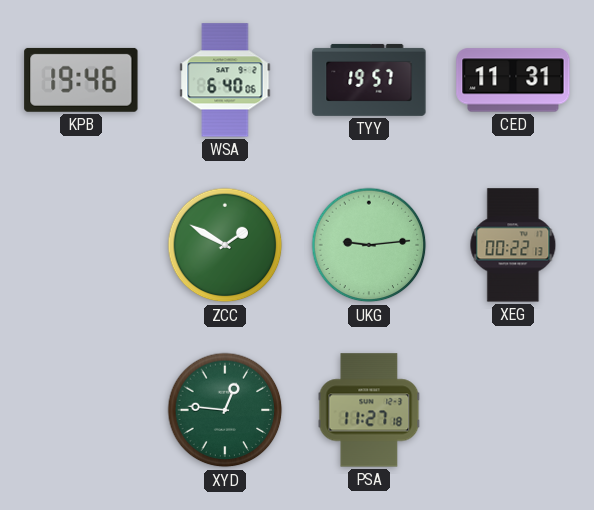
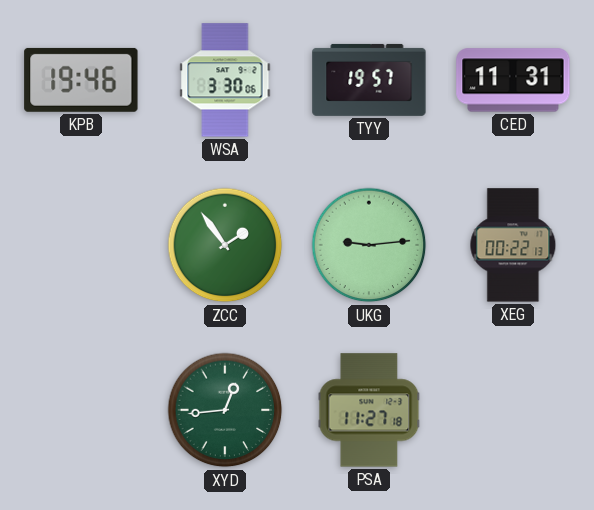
WSA: 6:40 -> 3:30 (225, 80)
ZCC: 1:50 -> 1:54 (225, 245)
XYD: 12:46 -> 12:44 (225, 410)
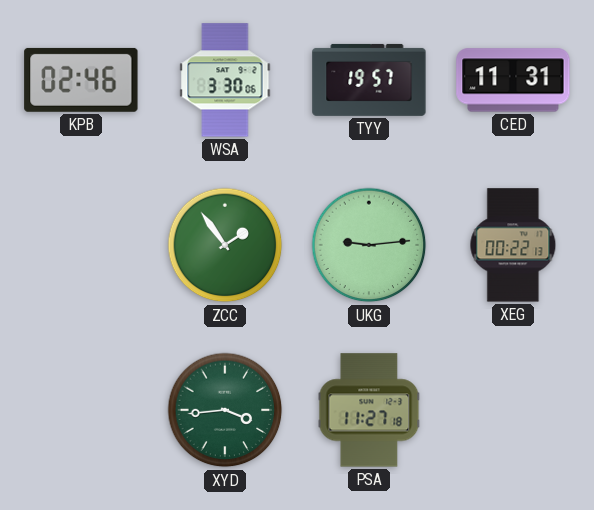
KPB: 19:46 -> 02:46 (81, 80)
XYD: 12:44 -> 3:44 (225, 410)
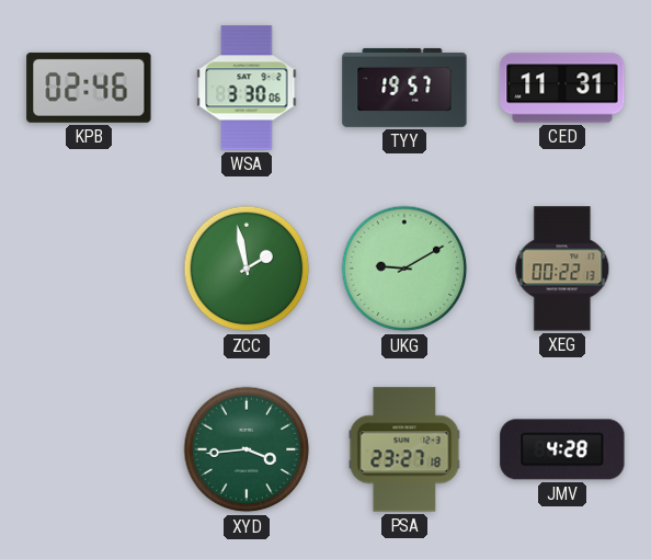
ZCC: 1:54 -> 1:58 (247, 269)
UKG: 9:14 -> 9:10 (404, 269)
PSA: 11:27 -> 23:27 (404, 449)
JMV: none -> 4:28 (562, 449)
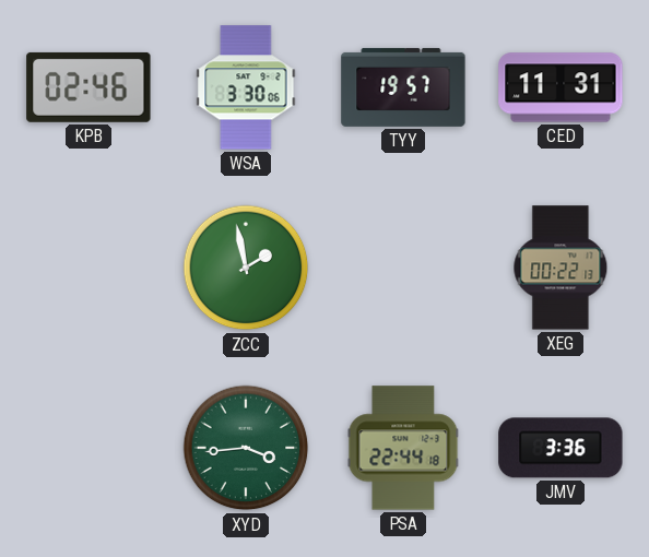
UKG: 9:10 -> none (404, 269)
PSA: 23:27 -> 22:44 (403, 448)
JMV: 4:28 -> 3:36 (560, 448)
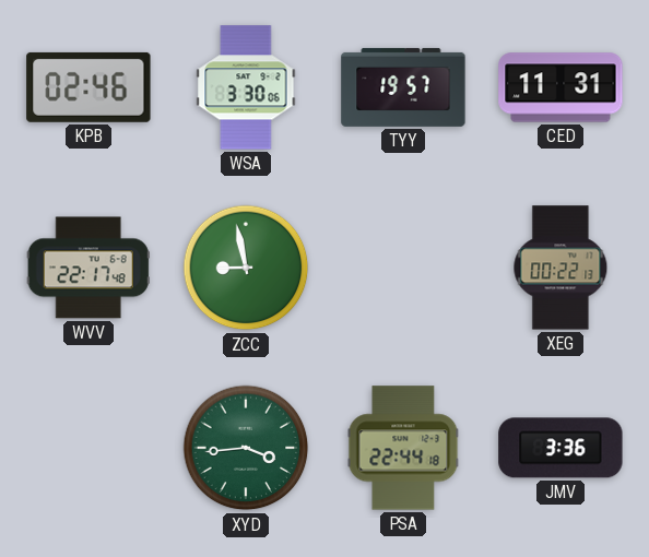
WVV: none -> 22:17 (88, 268)
ZCC: 1:58 -> 8:58 (246, 268)
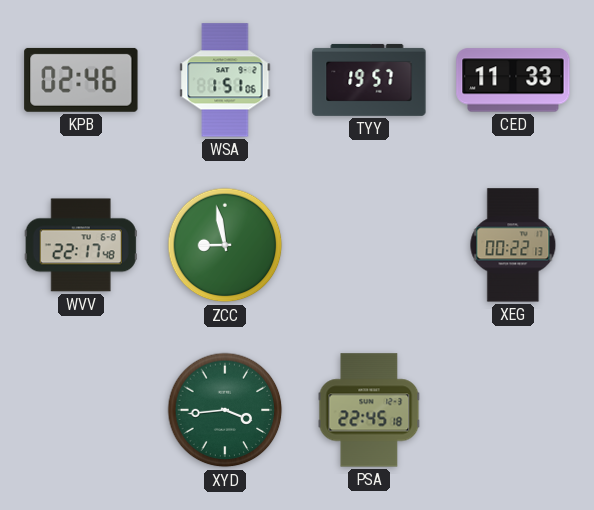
WSA: 3:30 -> 1:51 (225, 80)
CED: 11:31 -> 11:33 (513, 80)
PSA: 22:44 -> 22:45 (369, 410)
JMV: 3:36 -> none (560, 448)
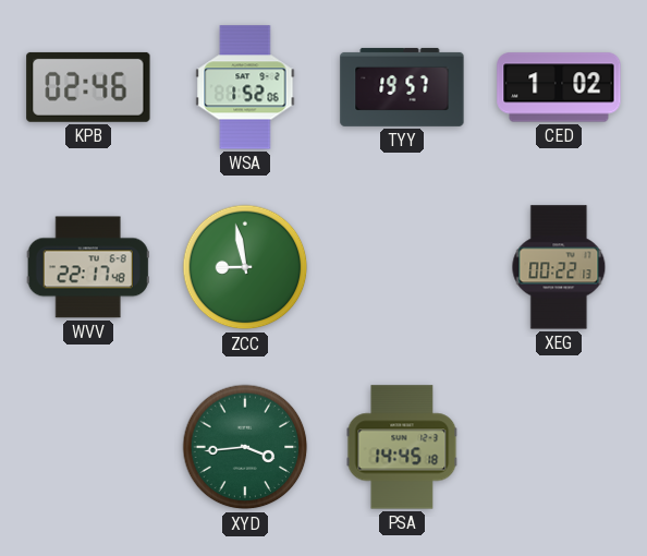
WSA: 1:51 -> 1:52 (245, 87)
CED: 11:33 -> 1:02 (559, 87)
PSA: 22:45 -> 14:45 (402, 447)
